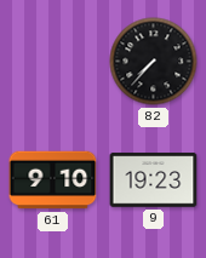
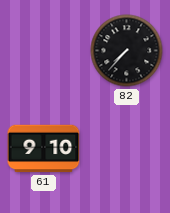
9: 19:23 -> none (154, 180)
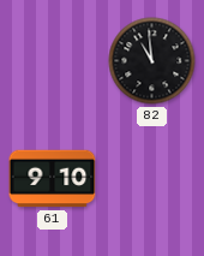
82: 7:37 -> 10:59 (152, 61)
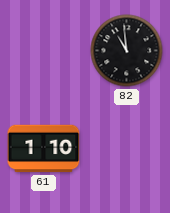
61: 9:10 -> 1:10 (44, 149)
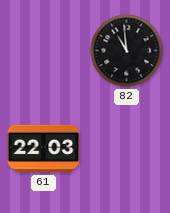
61: 1:10 -> 22:03 (44, 149)
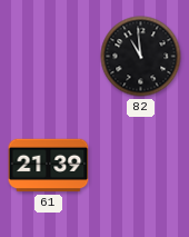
61: 22:03 -> 21:39 (49, 166)
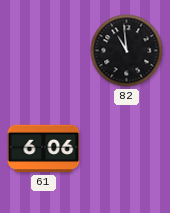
61: 21:39 -> 6:06 (44, 149)
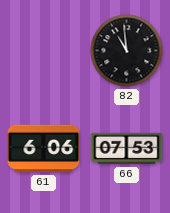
66: none -> 07:53 (127, 149)
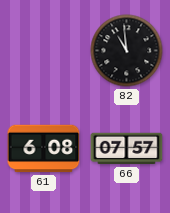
61: 6:06 -> 6:08 (44, 149)
66: 07:53 -> 07:57 (127, 149)
